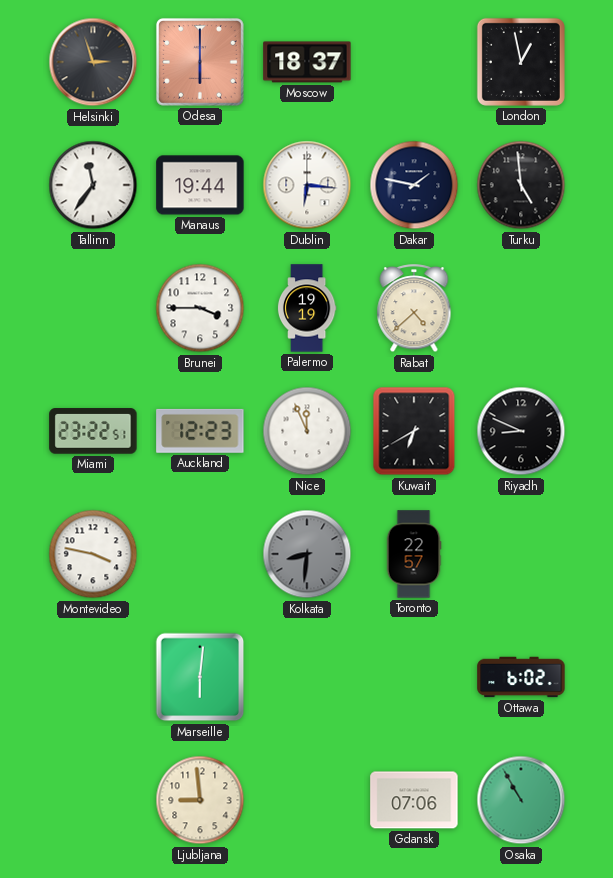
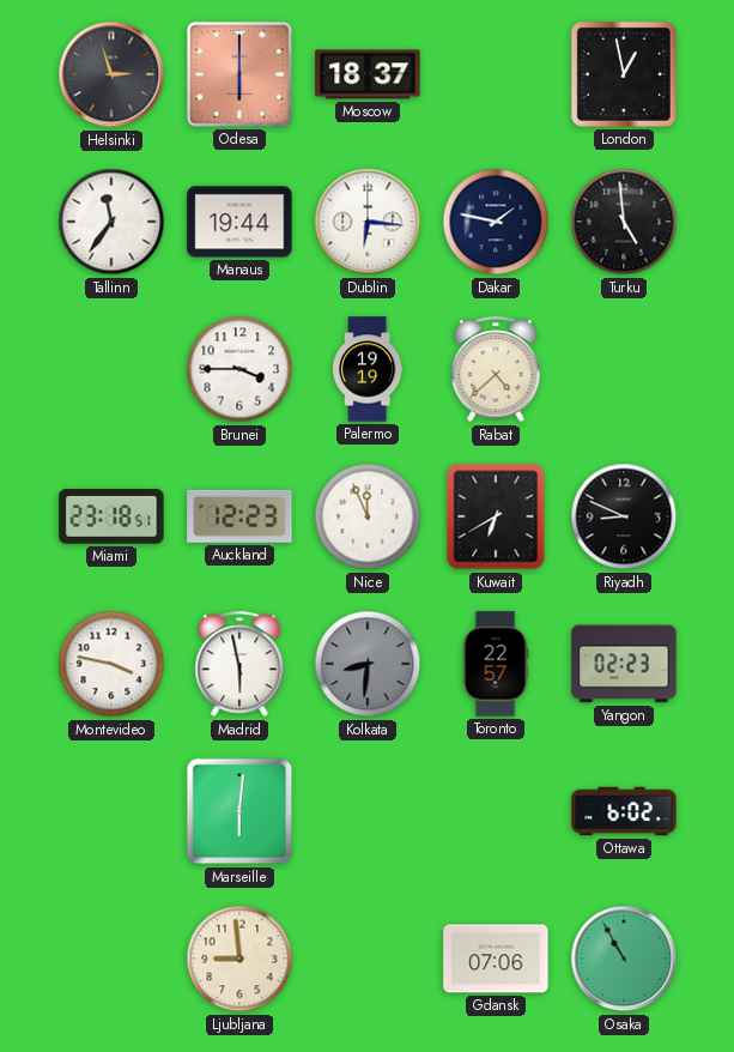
Miami: 23:22 -> 23:18 (111, 516)
Madrid: none -> 5:58 (239, 665)
Yangon: none -> 02:23 (624, 664)
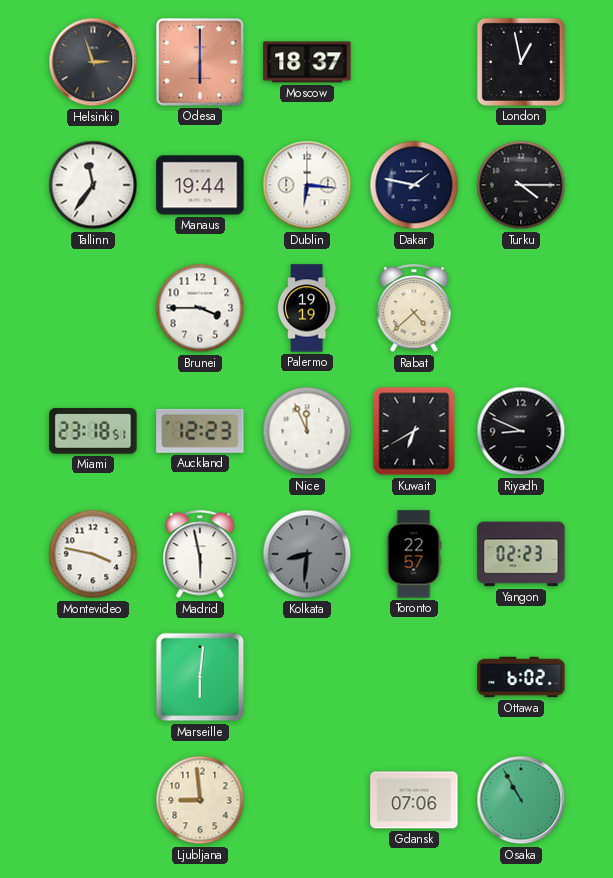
Turku: 4:59 -> 4:15 (521, 185)
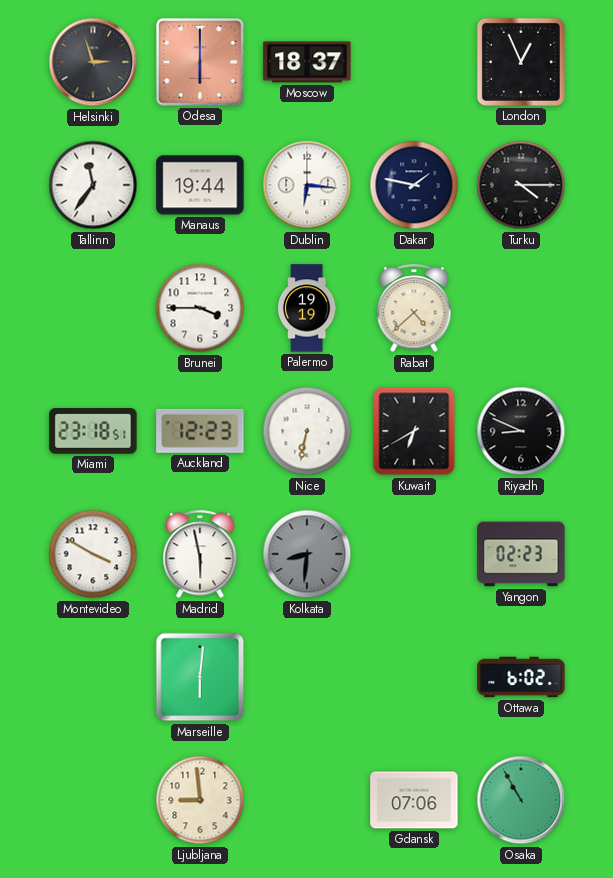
London: 12:58 -> 12:56 (521, 62)
Nice: 11:56 -> 6:32 (307, 431)
Montevideo: 3:47 -> 3:50 (93, 554)
Toronto: 22:57 -> none (414, 554)
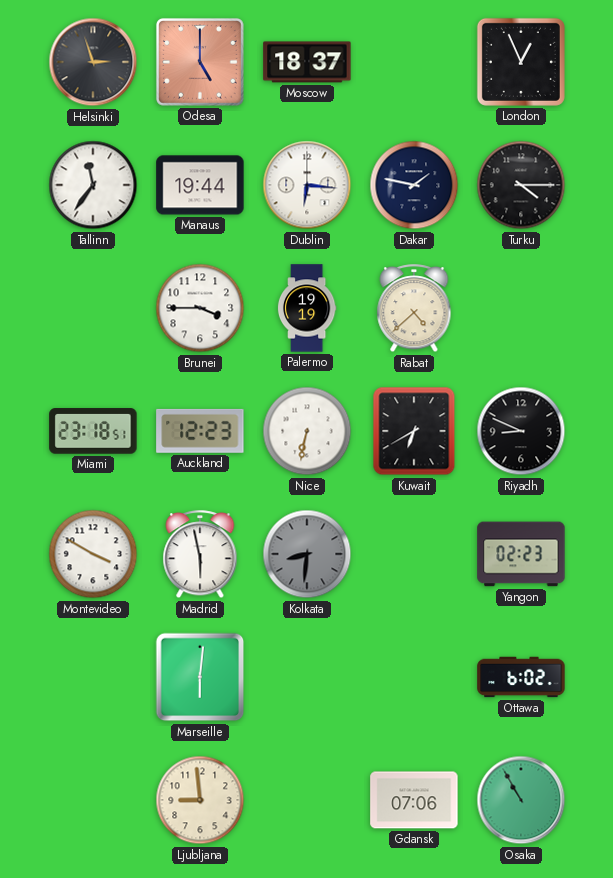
Odesa: 6:00 -> 5:00 (200, 62)
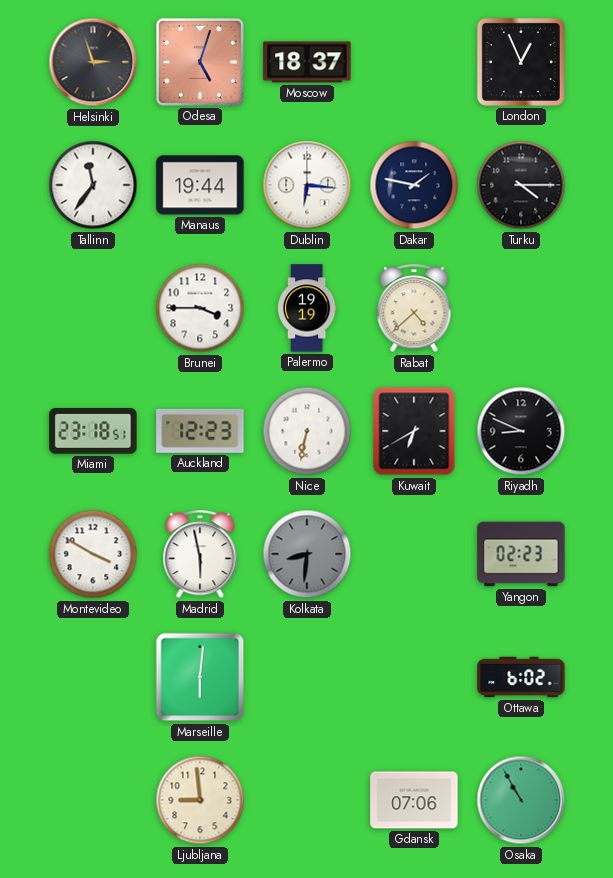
Odesa: 5:00 -> 5:03 (200, 62)
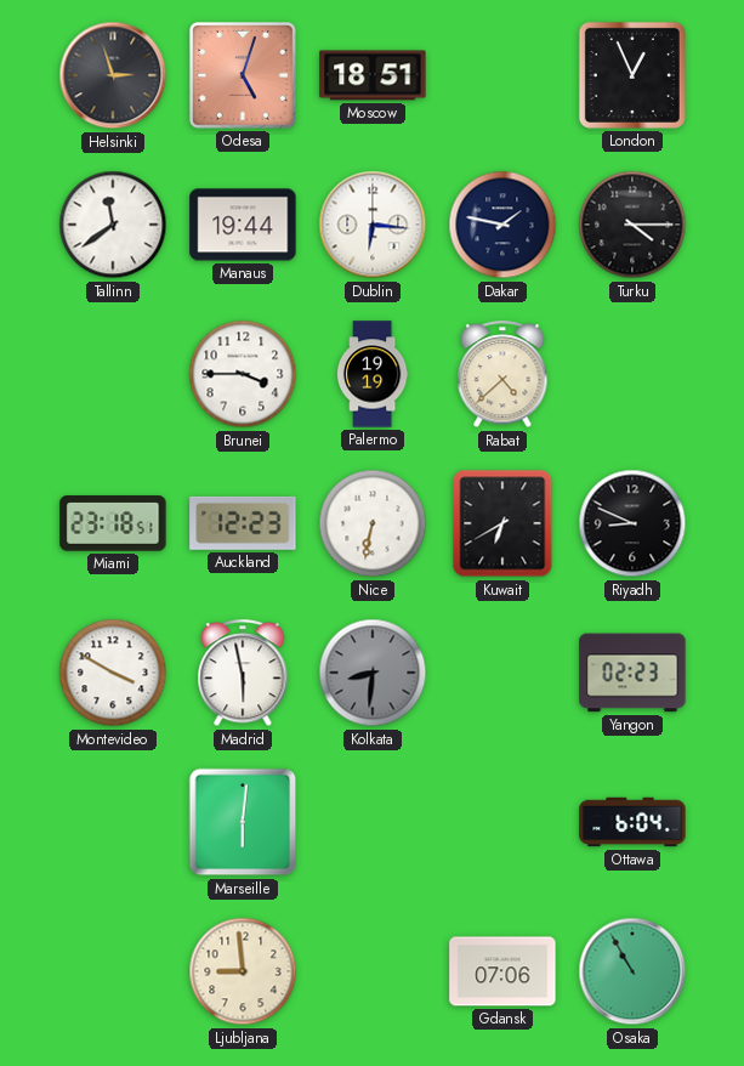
Moscow: 18:37 -> 18:51 (373, 75)
Tallinn: 11:36 -> 11:39 (113, 225)
Ottawa: 6:02 -> 6:04 (632, 822)
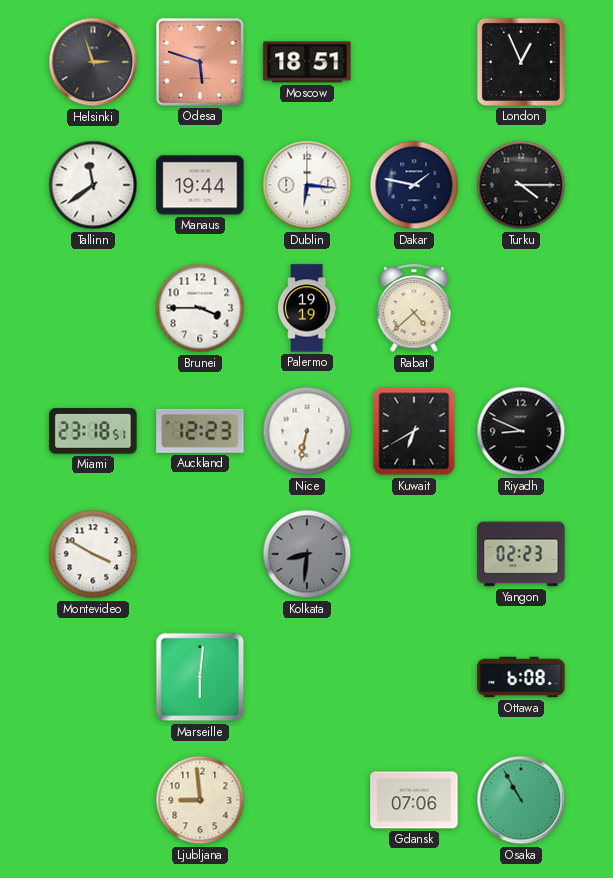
Odesa: 5:03 -> 5:48 (200, 62)
Madrid: 5:58 -> none (243, 674)
Ottawa: 6:04 -> 6:08 (521, 677)
